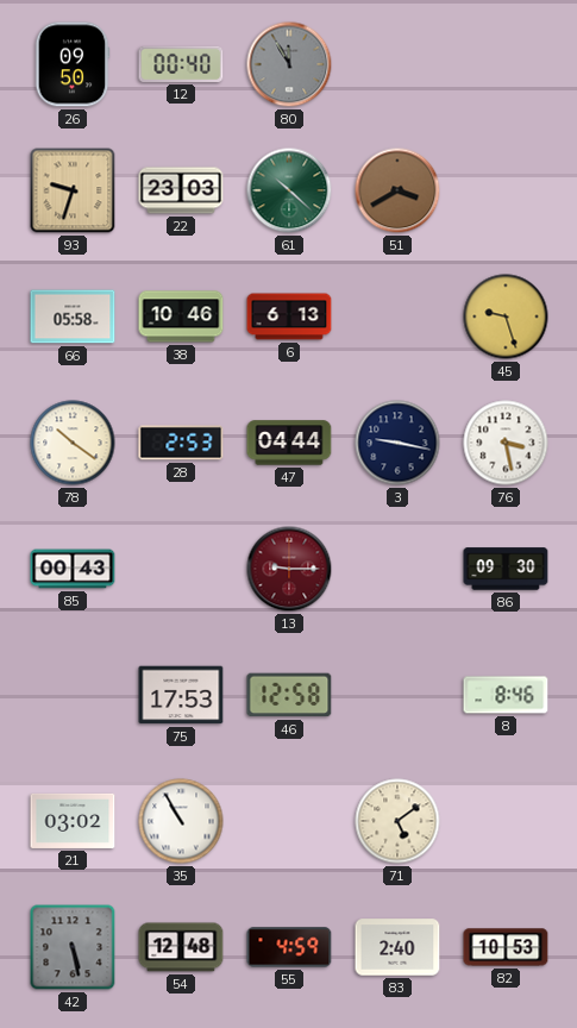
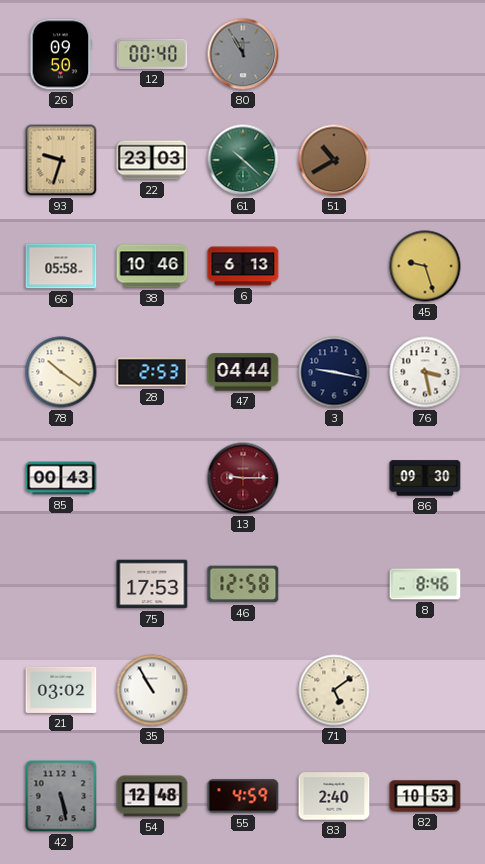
51: 3:40 -> 10:40 (334, 160)
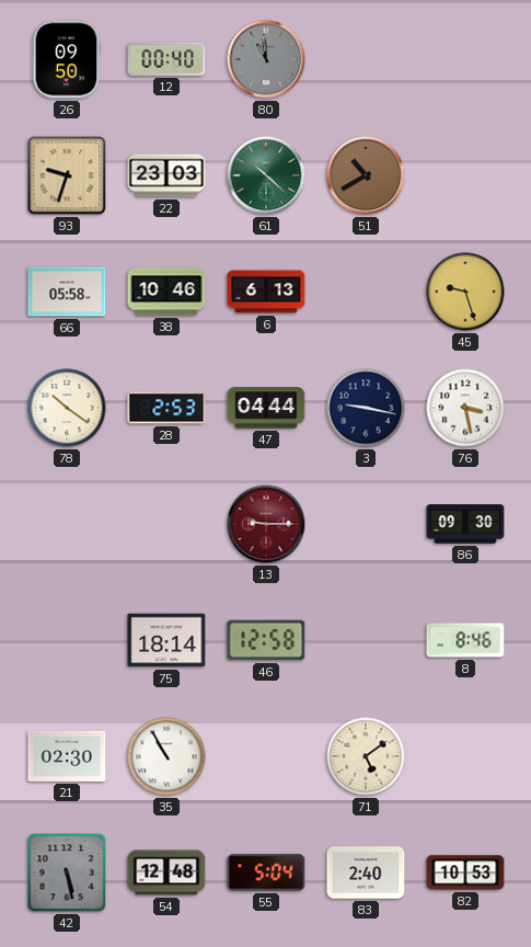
80: 11:55 -> 10:59 (266, 59)
85: 00:43 -> none (61, 478)
75: 17:53 -> 18:14 (166, 640)
21: 03:02 -> 02:30 (67, 756)
55: 4:59 -> 5:04 (266, 872)
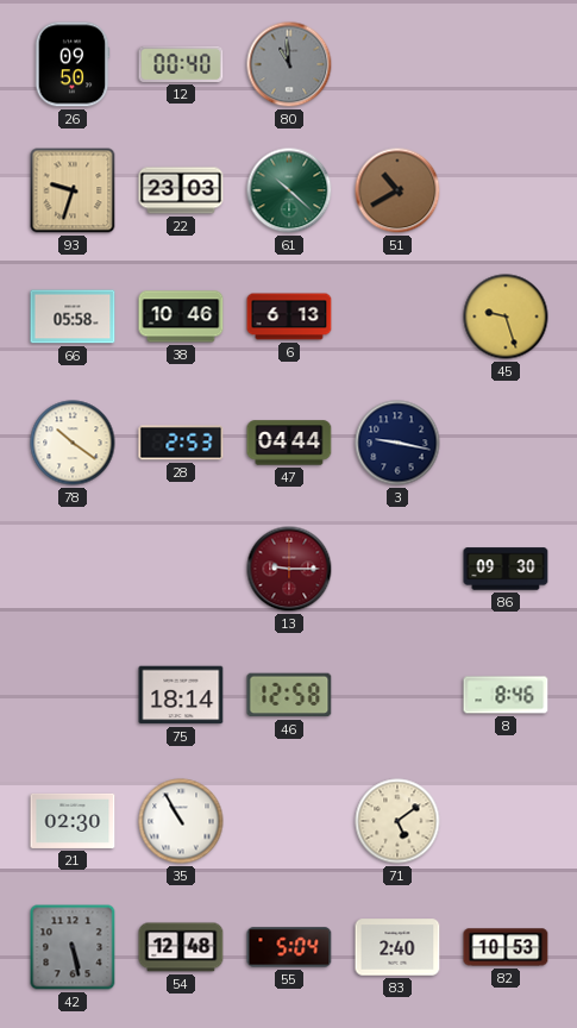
76: 3:28 -> none (465, 408)
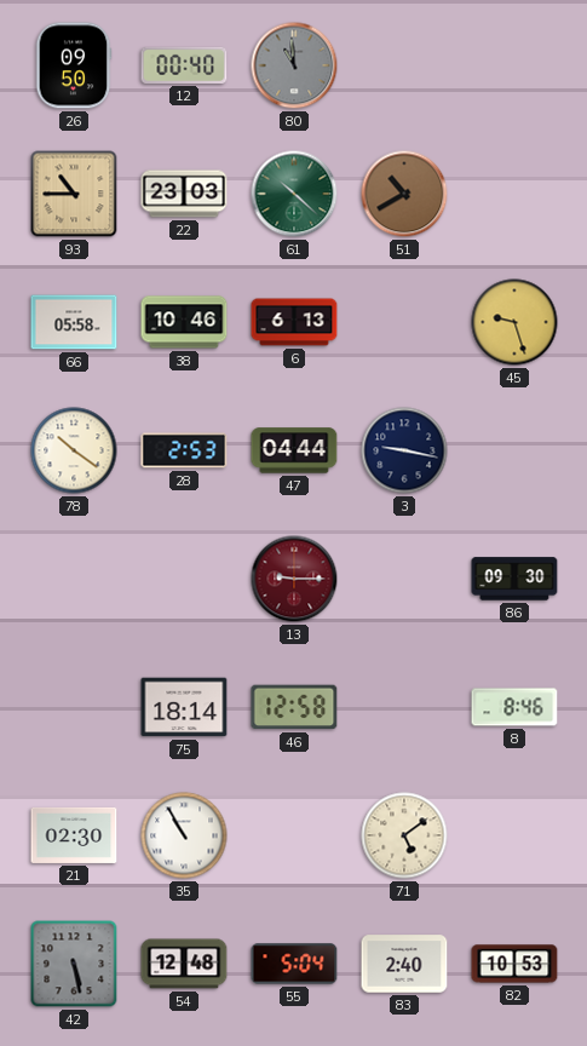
93: 9:33 -> 10:45 (74, 194)
